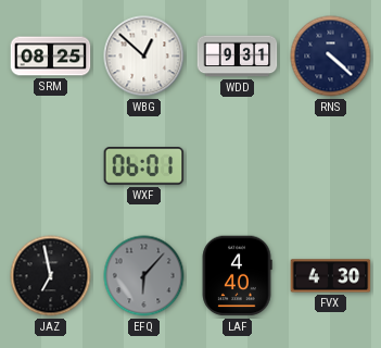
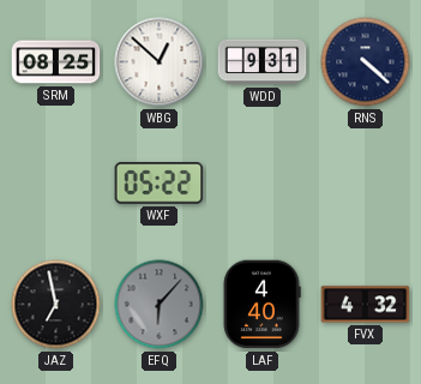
WXF: 06:01 -> 05:22 (160, 184)
FVX: 4:30 -> 4:32 (366, 305)
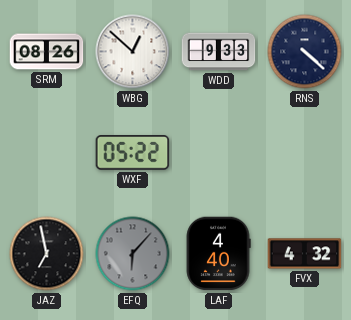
SRM: 08:25 -> 08:26 (47, 52)
WDD: 9:31 -> 9:33 (219, 52)
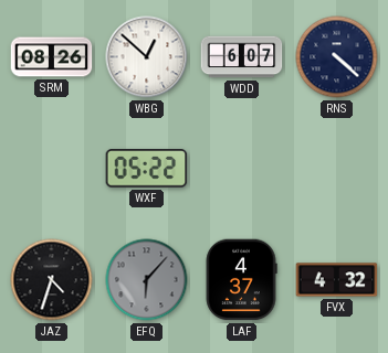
WDD: 9:33 -> 6:07 (242, 57)
JAZ: 6:58 -> 4:33 (52, 280)
LAF: 4:40 -> 4:37 (241, 280)
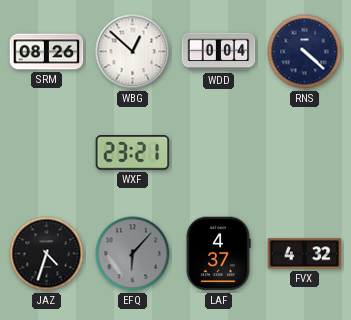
WDD: 6:07 -> 0:04 (219, 52)
WXF: 05:22 -> 23:21 (133, 153)
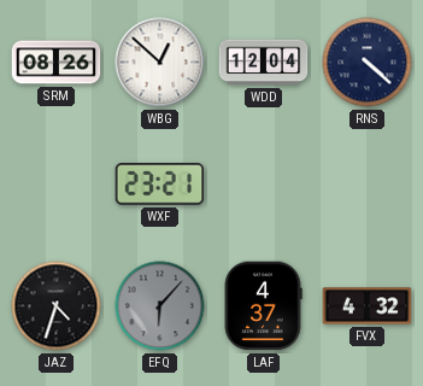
WDD: 0:04 -> 12:04 (264, 63)
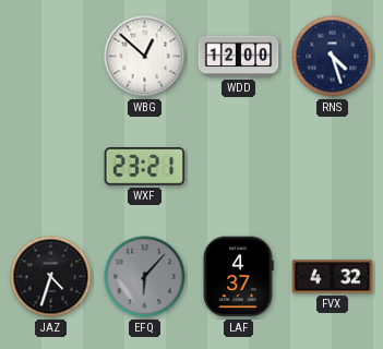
SRM: 08:26 -> none (57, 63)
WDD: 12:04 -> 12:00 (239, 57)
RNS: 4:22 -> 4:27 (333, 57)
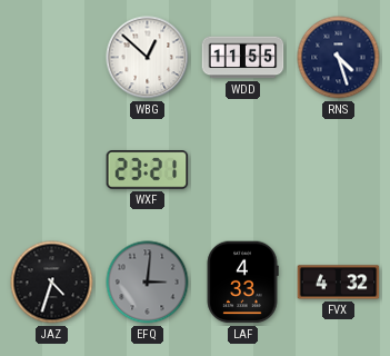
WDD: 12:00 -> 11:55 (243, 58)
EFQ: 6:07 -> 3:01 (148, 283)
LAF: 4:37 -> 4:33 (242, 283)
